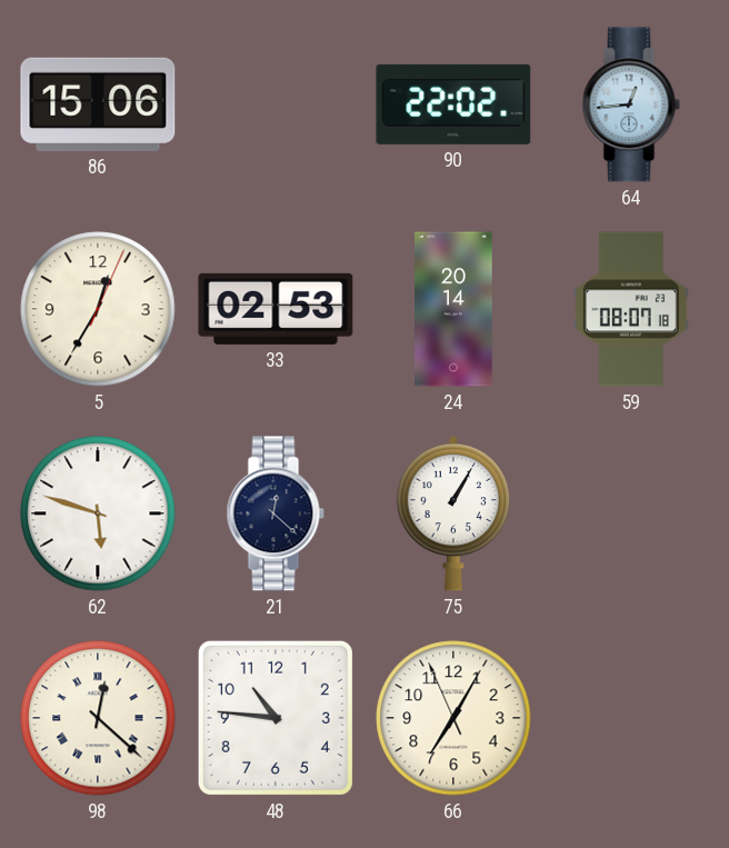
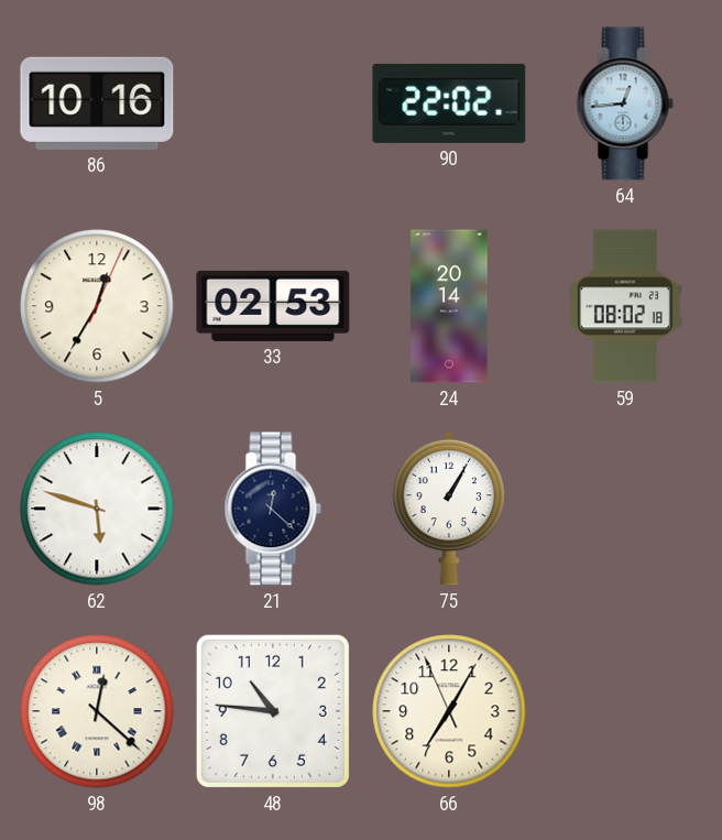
86: 15:06 -> 10:16 (97, 103)
59: 08:07 -> 08:02 (625, 306)
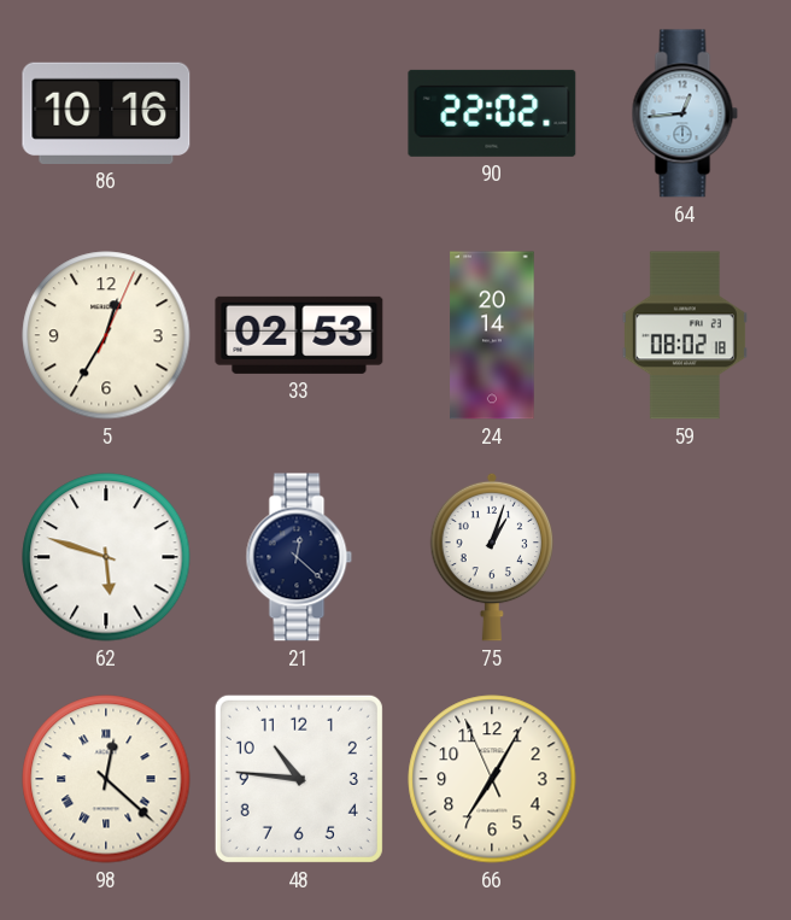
75: 1:05 -> 1:03 (492, 557)
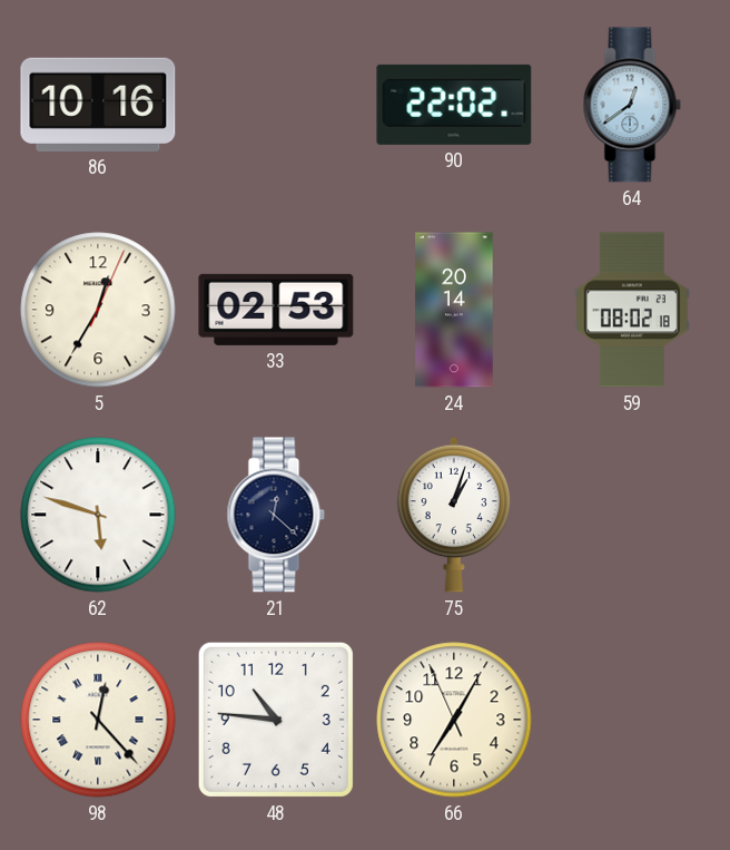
64: 12:44 -> 12:39 (632, 105)
98: 12:22 -> 12:23 (98, 720)
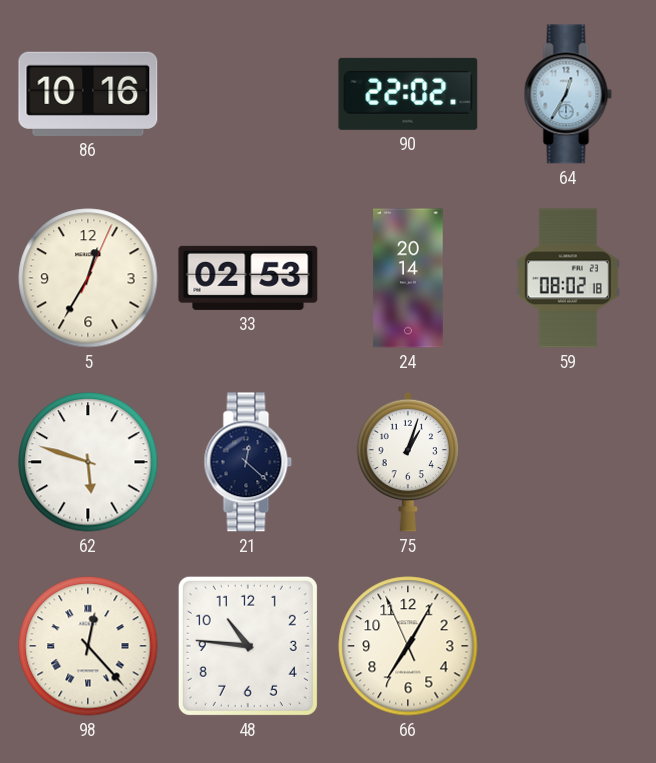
64: 12:39 -> 12:35 (568, 94)
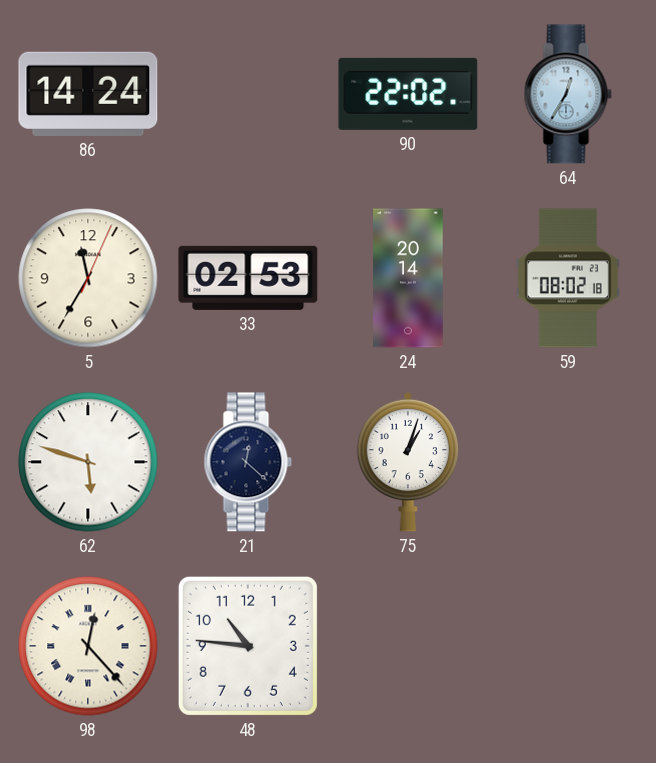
86: 10:16 -> 14:24 (88, 94)
5: 12:35 -> 11:35 (88, 278)
66: 7:04 -> none (408, 646)
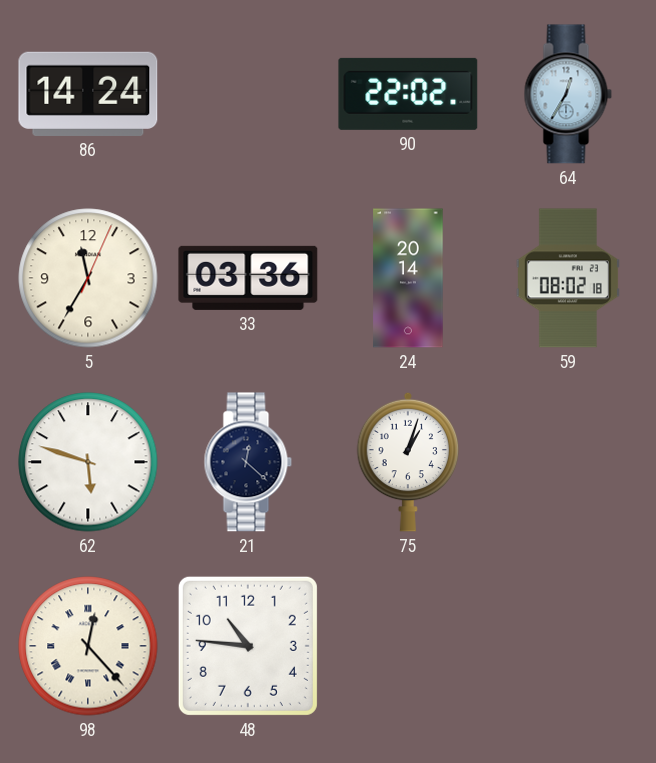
33: 02:53 -> 03:36 (248, 278)
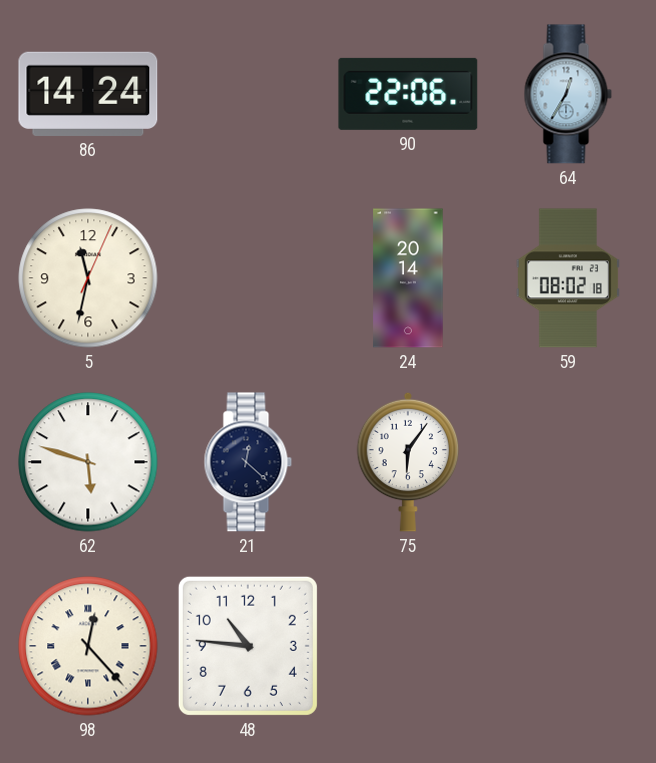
90: 22:02 -> 22:06 (408, 94)
5: 11:35 -> 11:32 (88, 278)
33: 03:36 -> none (248, 278)
75: 1:03 -> 6:06 (408, 462)
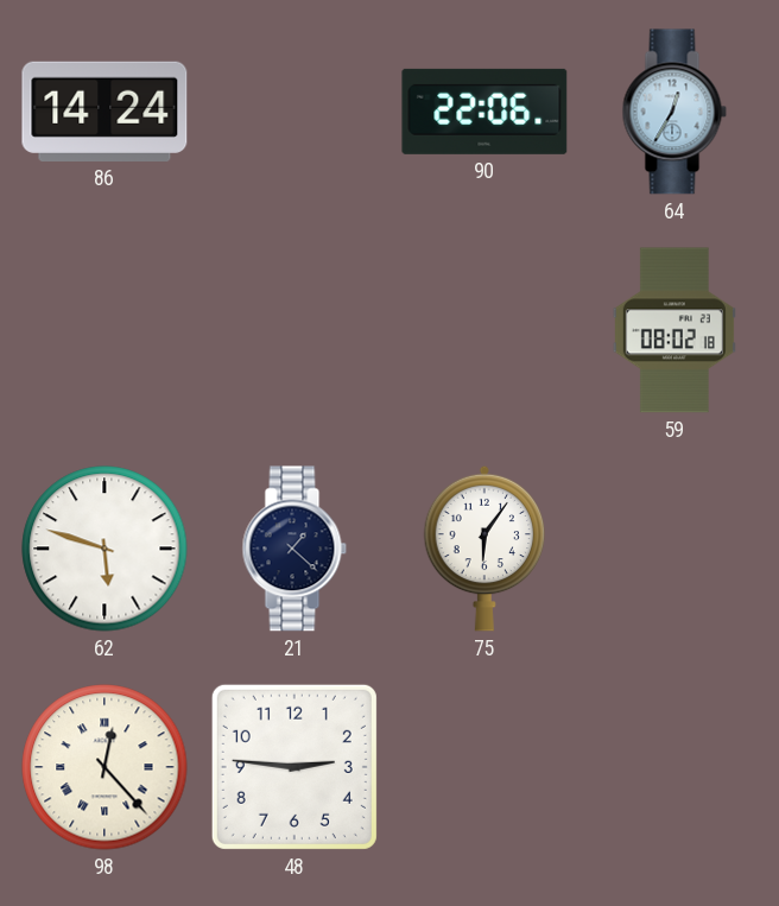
5: 11:32 -> none (88, 278)
24: 20:14 -> none (408, 278)
21: 12:22 -> 1:22 (294, 549)
48: 10:46 -> 2:46 (294, 767)
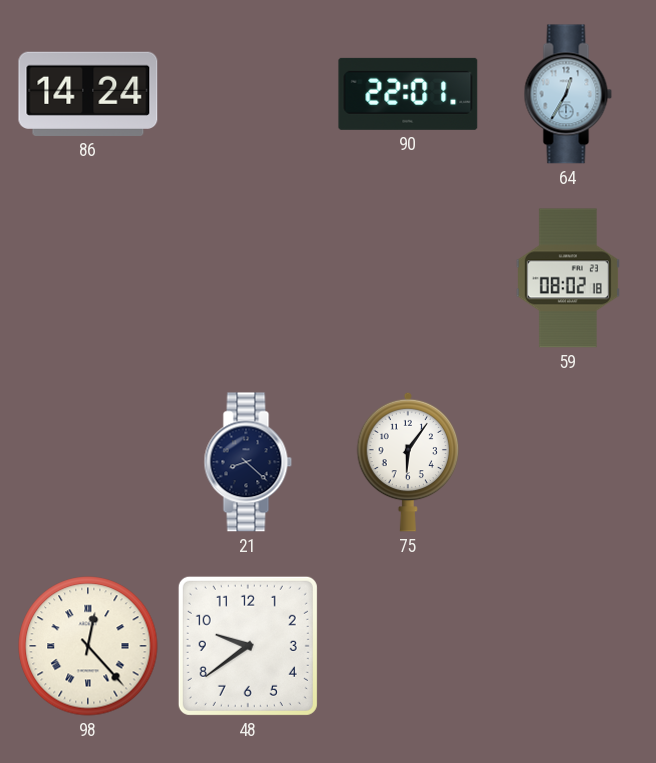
90: 22:06 -> 22:01 (408, 94)
62: 5:48 -> none (104, 549)
21: 1:22 -> 8:22 (248, 462)
48: 2:46 -> 9:39 (248, 646)
